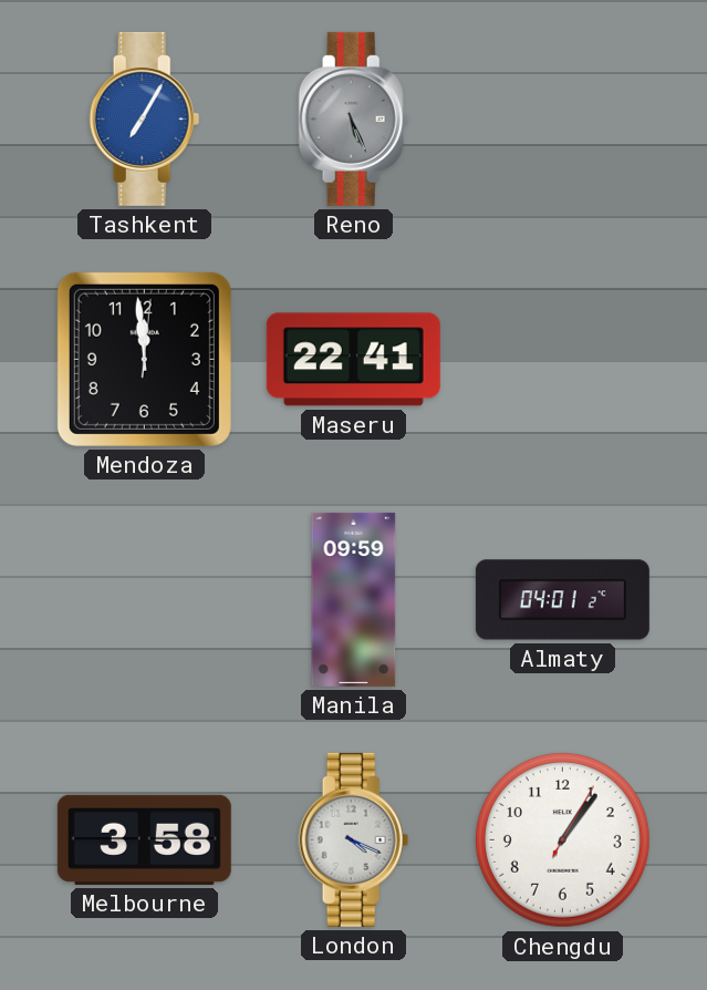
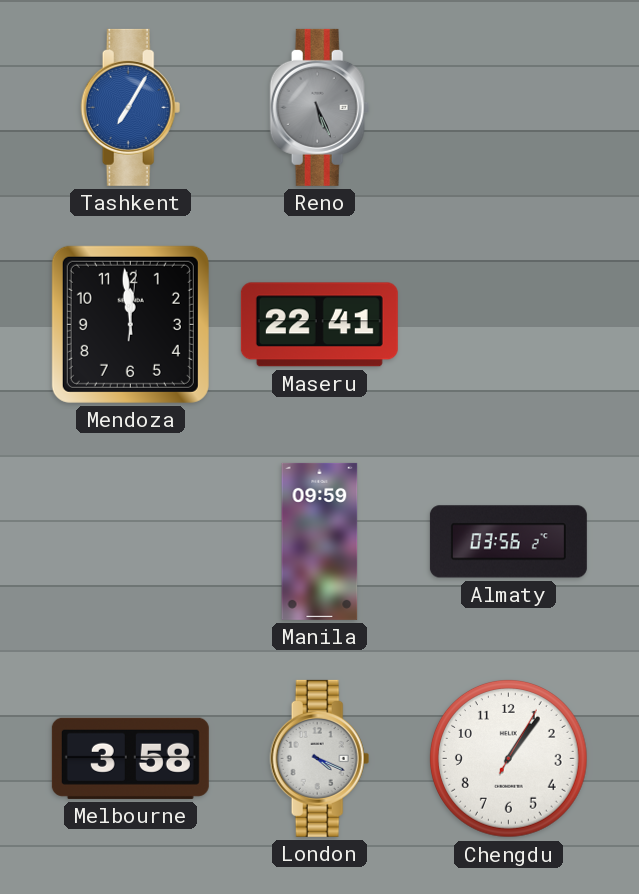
Almaty: 04:01 -> 03:56 (508, 542)
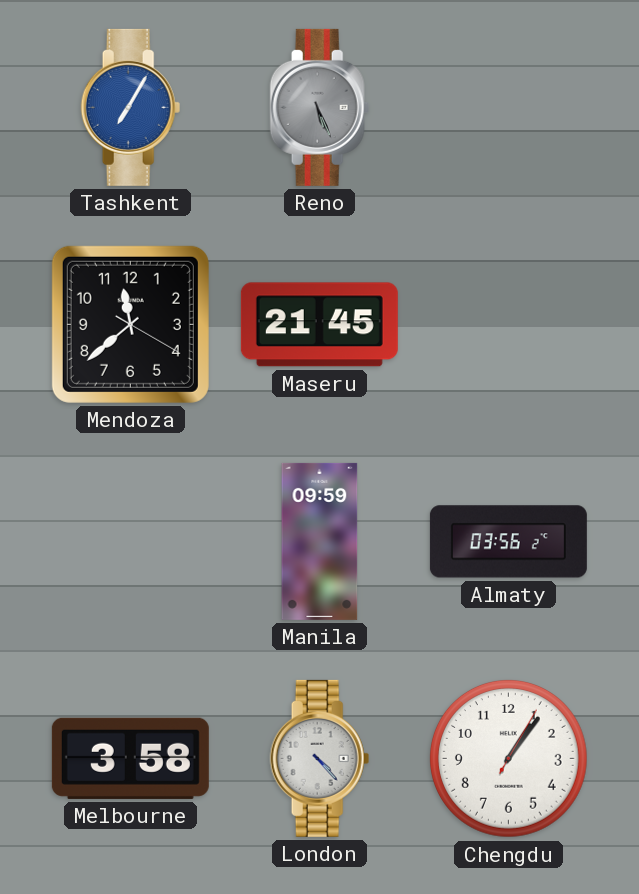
Mendoza: 11:59 -> 11:38 (130, 324)
Maseru: 22:41 -> 21:45 (319, 325)
London: 4:19 -> 4:23 (320, 758)
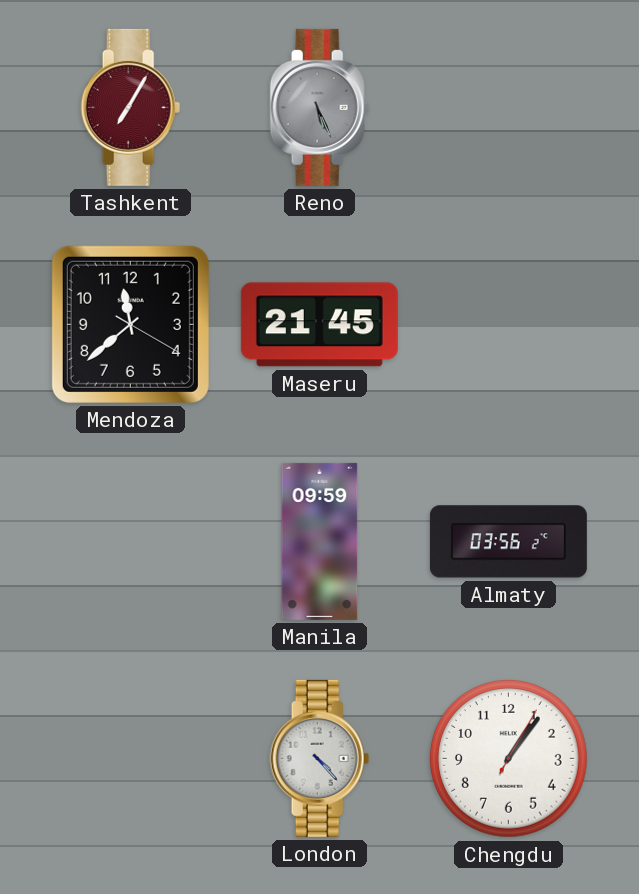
Tashkent dial: blue -> burgundy (131, 107)
Melbourne: 3:58 -> none (130, 758)
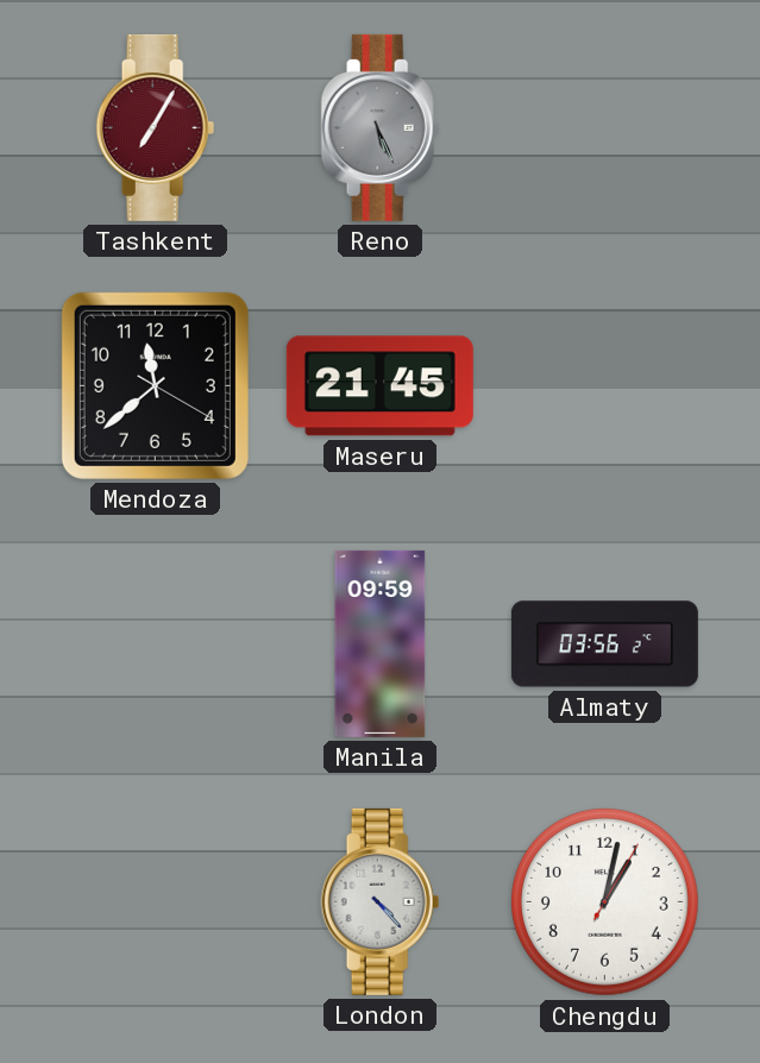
Chengdu: 1:06 -> 1:02 (604, 901)
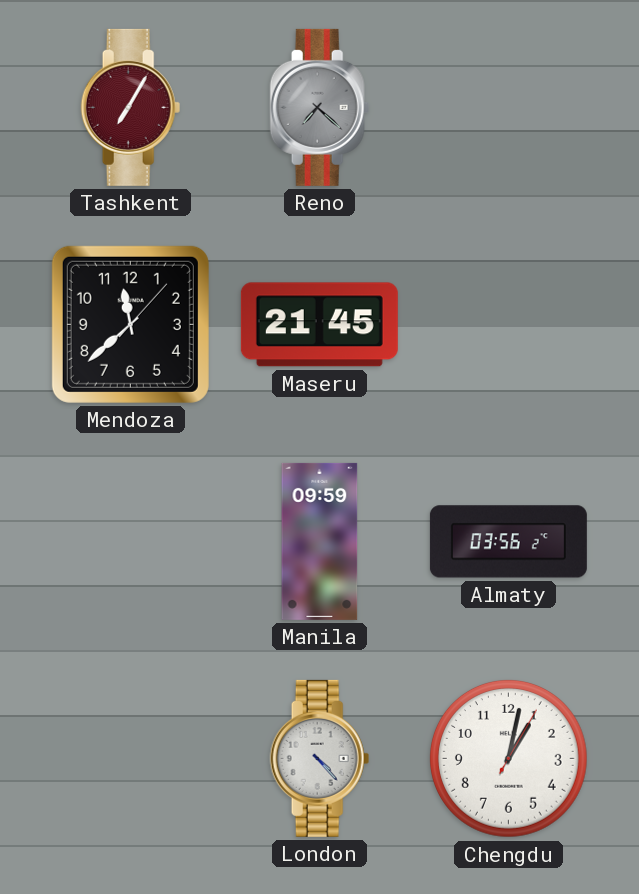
Reno: 5:26 -> 7:22 (320, 107)
Mendoza: 11:38:20 -> 11:38:07 (130, 324)
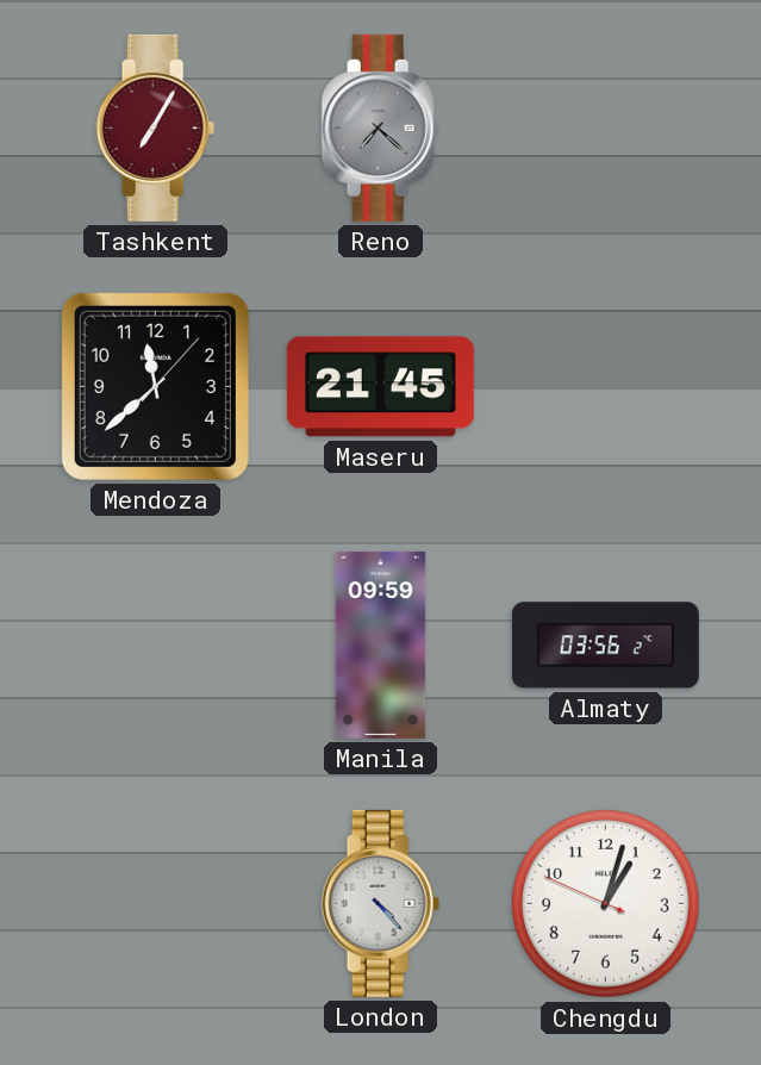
Chengdu: 1:02:05 -> 1:02:49 (605, 903)
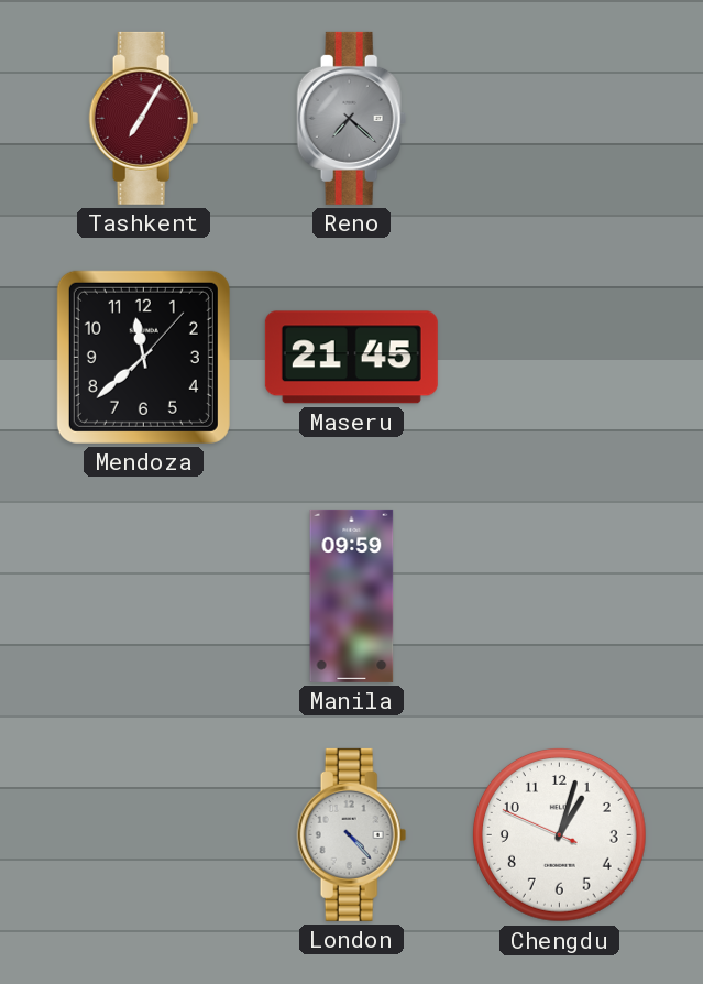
Almaty: 03:56 -> none (605, 646)
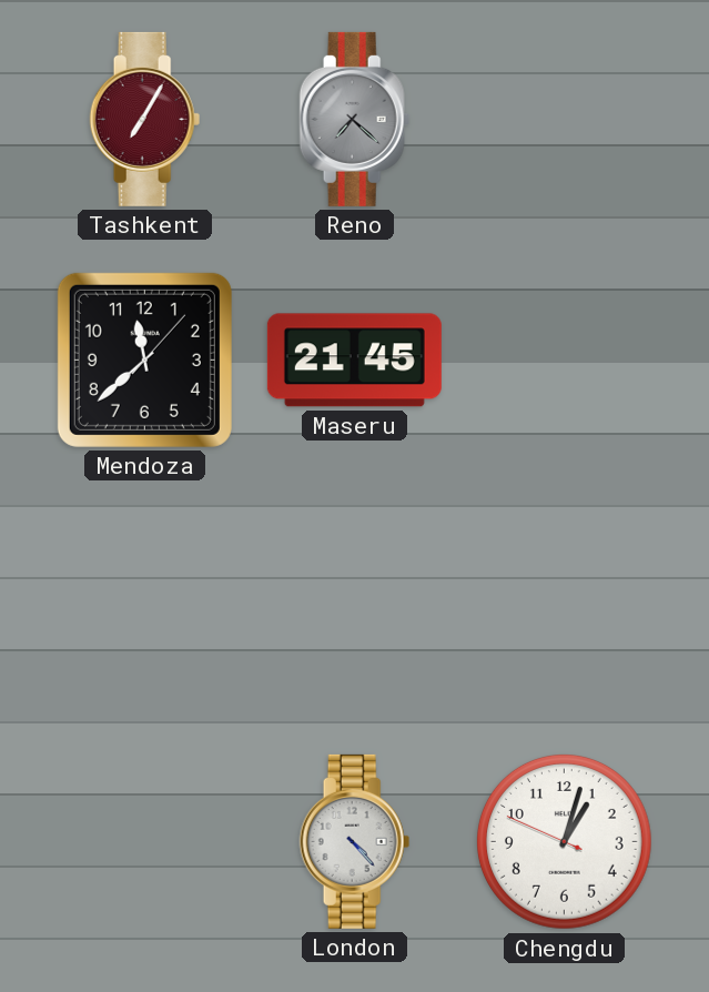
Manila: 09:59 -> none (352, 595)
